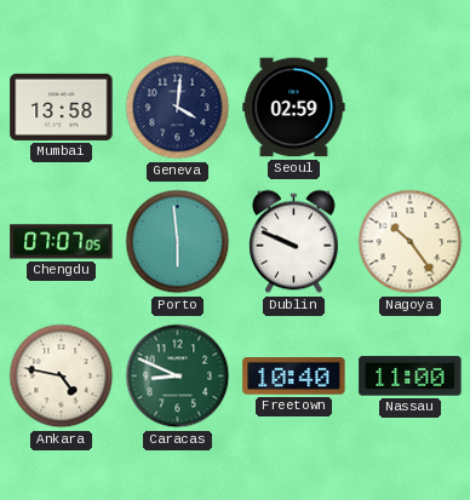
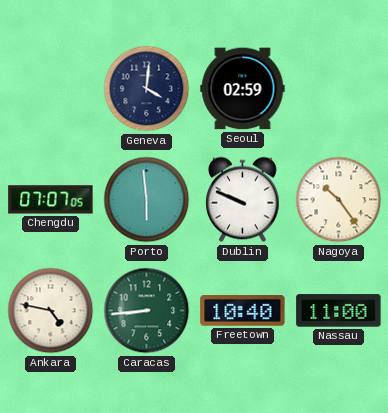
Mumbai: 13:58 -> none (62, 107)
Caracas: 8:49 -> 8:44 (147, 311)
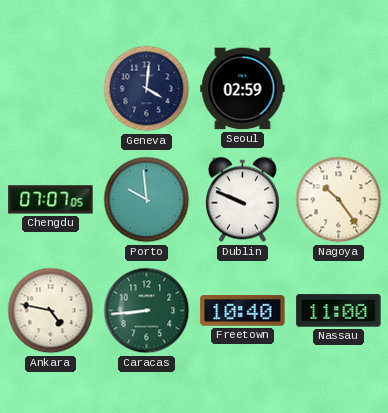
Porto: 5:59 -> 9:59 (147, 200)
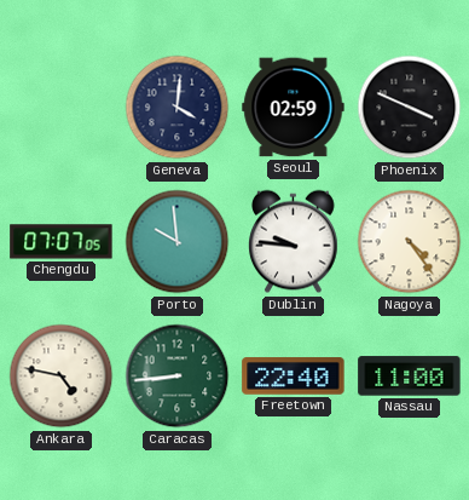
Phoenix: none -> 3:49 (410, 108)
Dublin: 9:49 -> 9:46 (294, 242)
Nagoya: 10:24 -> 4:24 (410, 242)
Freetown: 10:40 -> 22:40 (294, 377)
